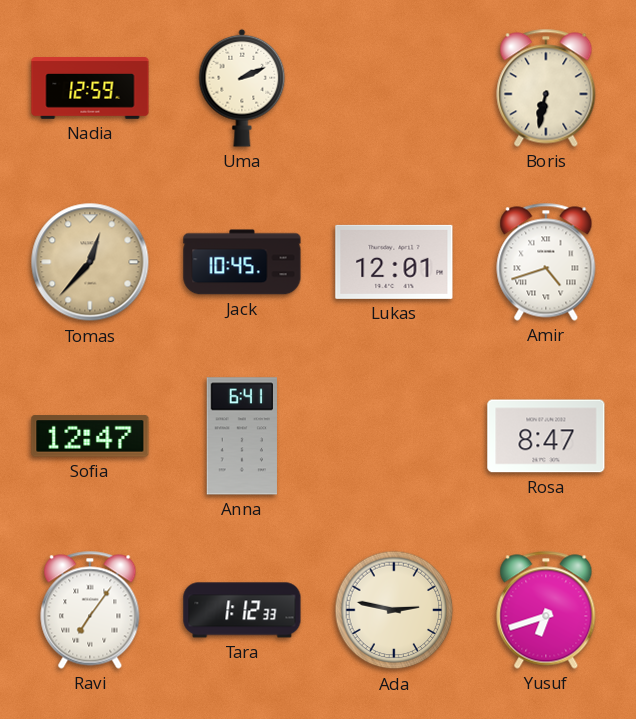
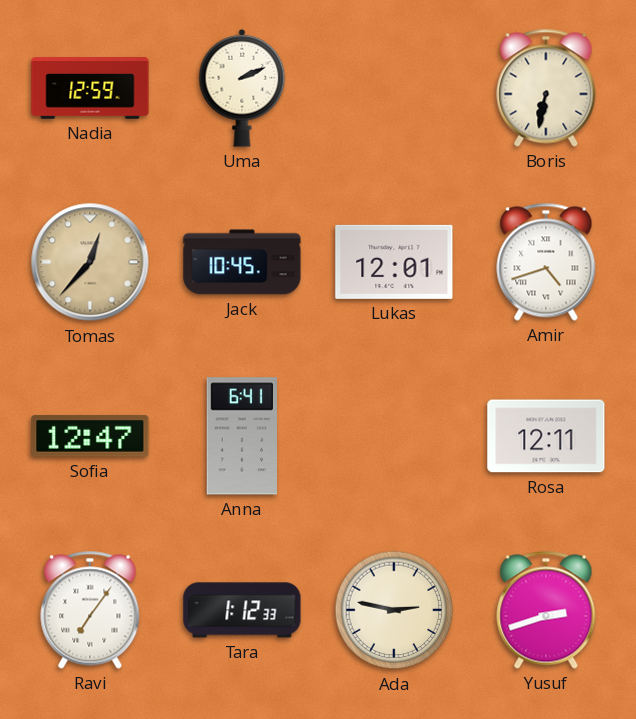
Rosa: 8:47 -> 12:11 (546, 436)
Yusuf: 6:42 -> 2:42 (546, 610)
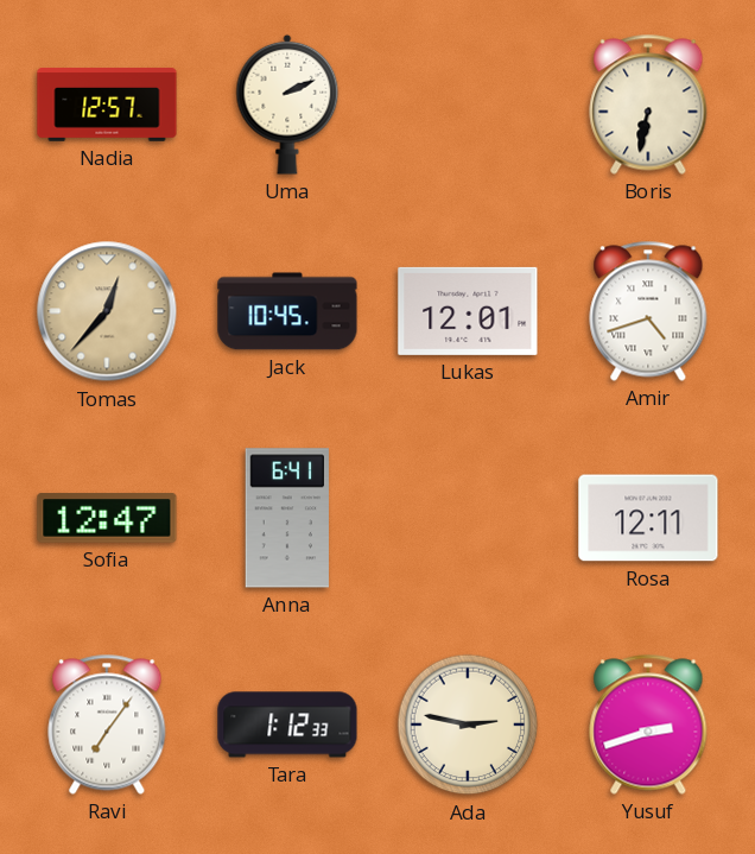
Nadia: 12:59 -> 12:57 (107, 105)
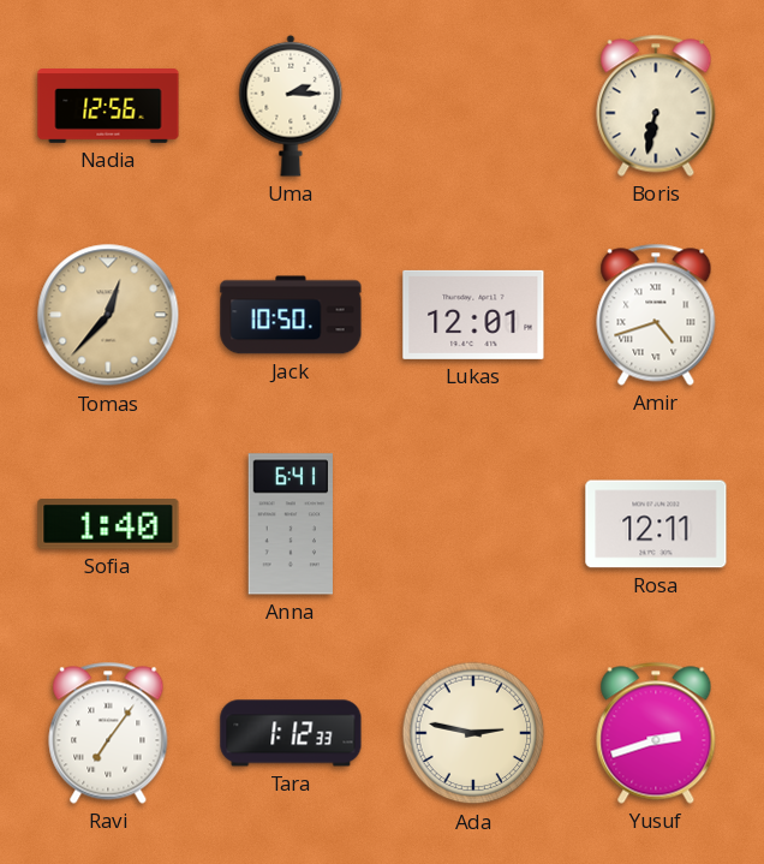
Nadia: 12:57 -> 12:56 (108, 106)
Uma: 2:11 -> 2:15 (291, 106)
Jack: 10:45 -> 10:50 (291, 315)
Sofia: 12:47 -> 1:40 (108, 524)
